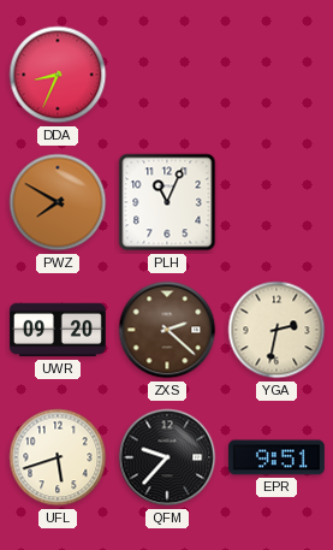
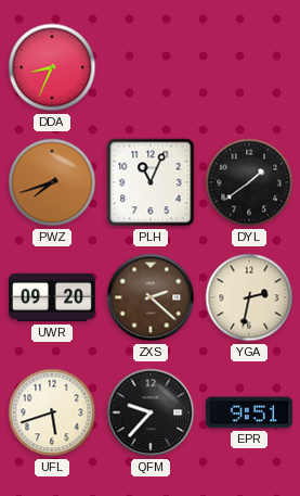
PWZ: 7:50 -> 7:42 (52, 182)
DYL: none -> 1:39 (249, 182)
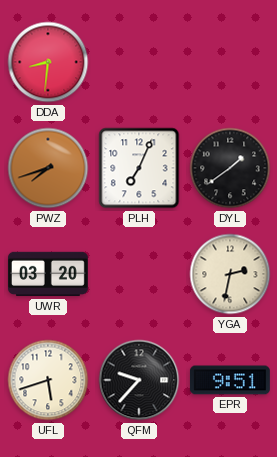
DDA: 8:34 -> 8:31 (48, 62)
PLH: 11:04 -> 7:04 (139, 168)
UWR: 09:20 -> 03:20 (48, 274)
ZXS: 2:22 -> none (151, 297)
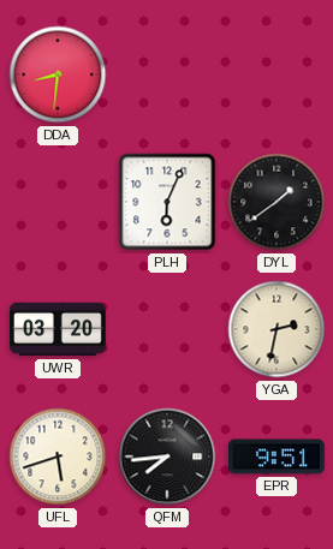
PWZ: 7:42 -> none (48, 168)
PLH: 7:04 -> 6:04 (167, 202)
QFM: 9:37 -> 7:44 (167, 456)
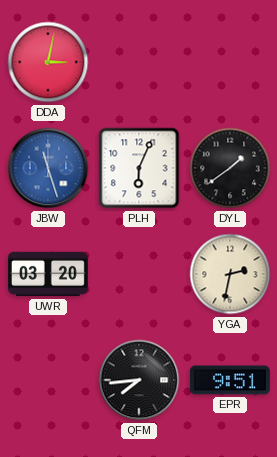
DDA: 8:31 -> 3:02 (48, 62)
JBW: none -> 11:27 (48, 168)
UFL: 5:42 -> none (58, 456)
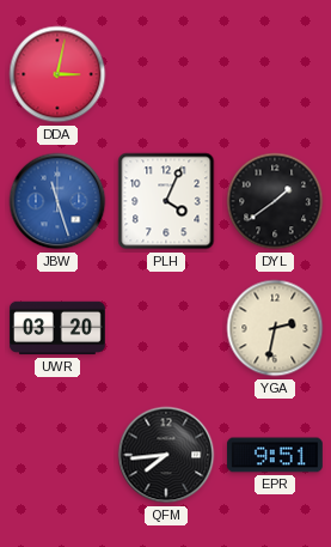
PLH: 6:04 -> 4:04 (166, 201)
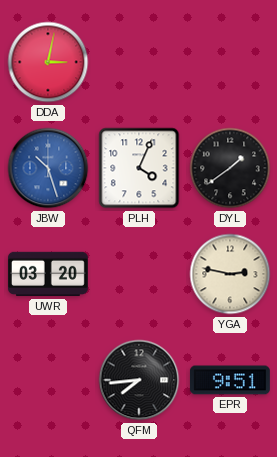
JBW: 11:27 -> 10:27 (48, 168)
YGA: 2:32 -> 2:47 (230, 274)
